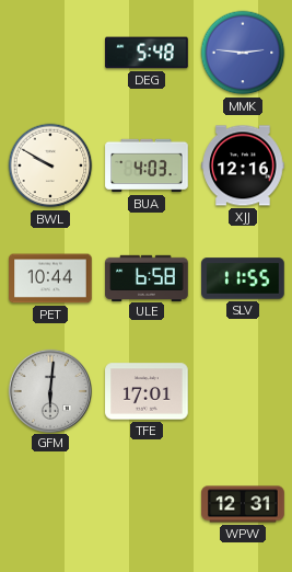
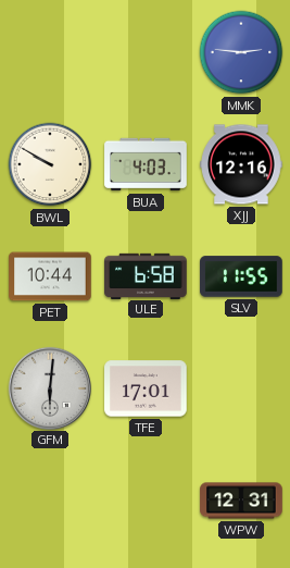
DEG: 5:48 -> none (147, 53)
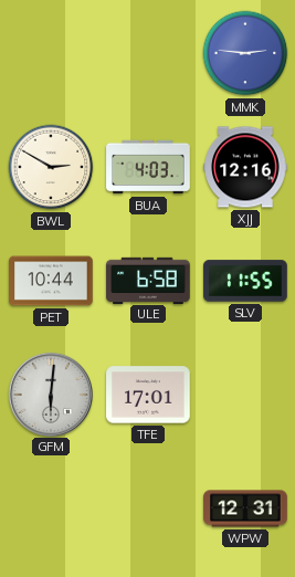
BWL: 9:50 -> 2:50 (51, 167)
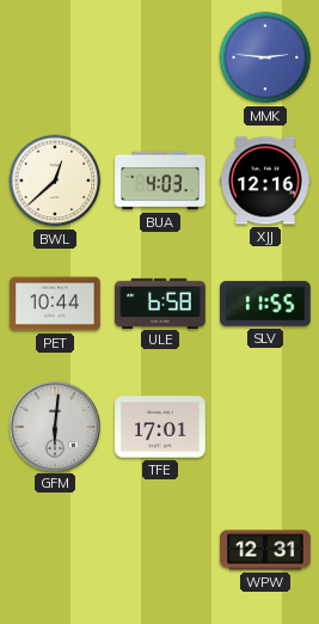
BWL: 2:50 -> 12:38 (55, 181)
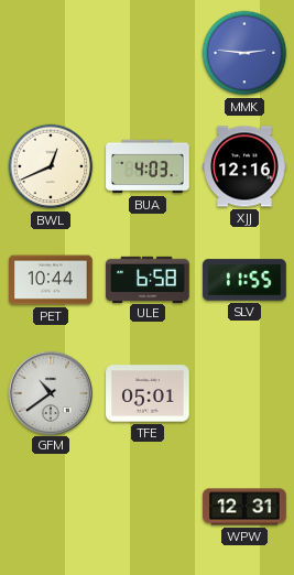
BWL: 12:38 -> 12:41 (51, 166)
GFM: 6:01 -> 10:39 (50, 392)
TFE: 17:01 -> 05:01 (148, 393)
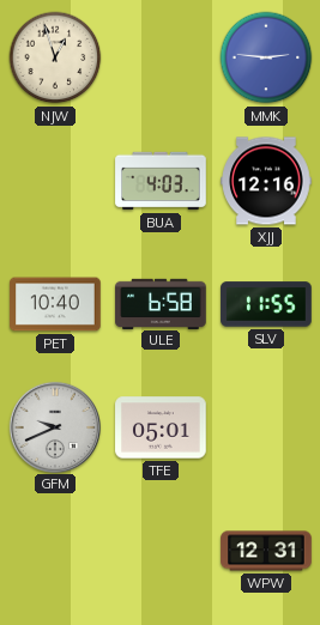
NJW: none -> 12:57 (55, 57)
BWL: 12:41 -> none (51, 166)
PET: 10:44 -> 10:40 (55, 304)
GFM: 10:39 -> 9:41 (54, 426)
